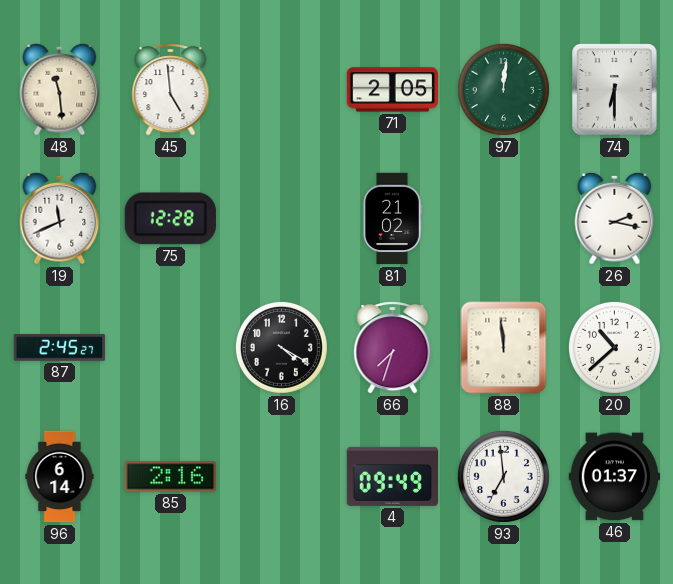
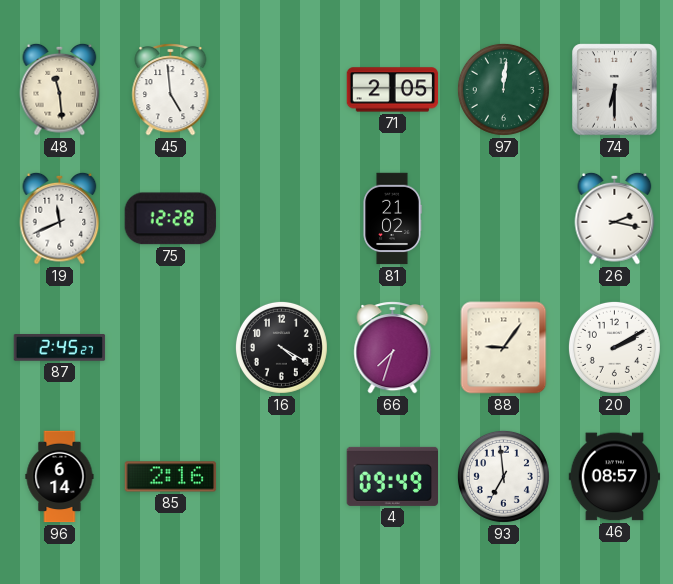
88: 11:59 -> 9:06 (504, 348)
20: 10:38 -> 2:10 (614, 347)
46: 01:37 -> 08:57 (615, 477)
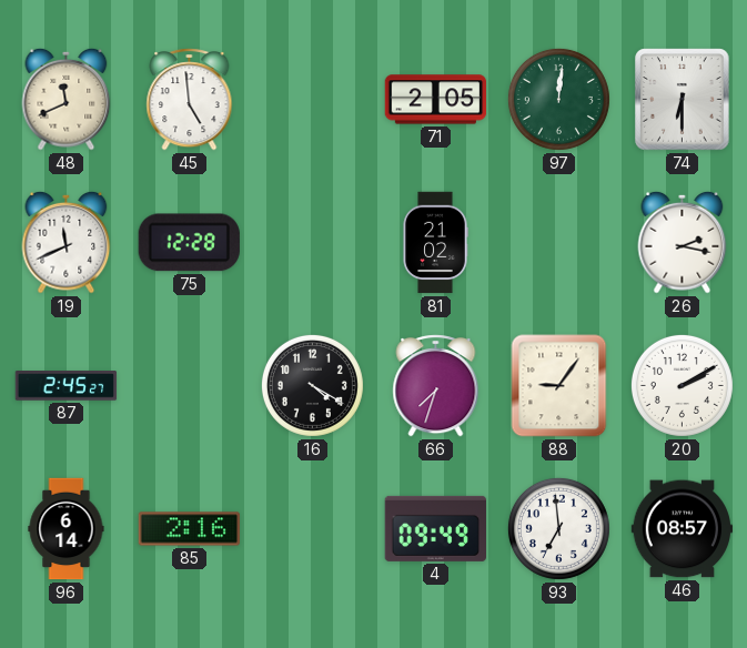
48: 11:29 -> 11:41 (67, 99)
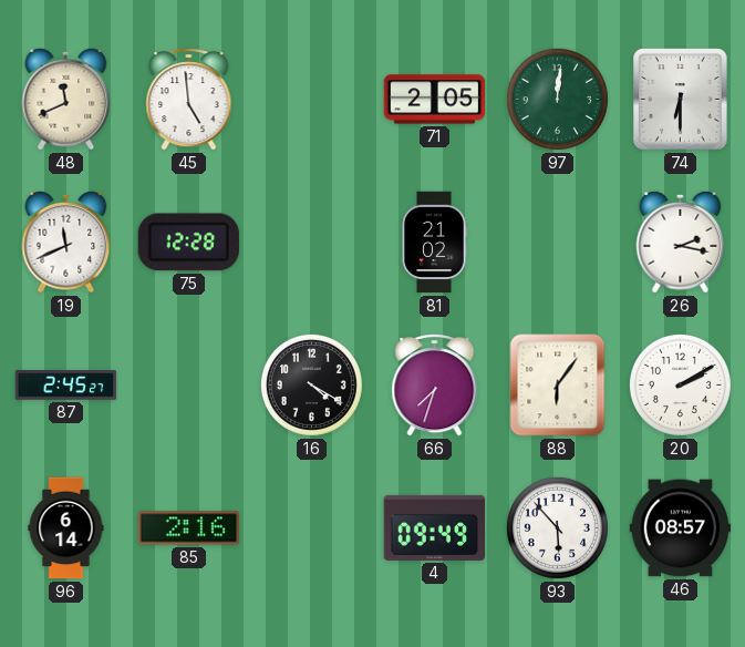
88: 9:06 -> 6:06 (558, 386)
93: 6:59 -> 5:53 (557, 527)
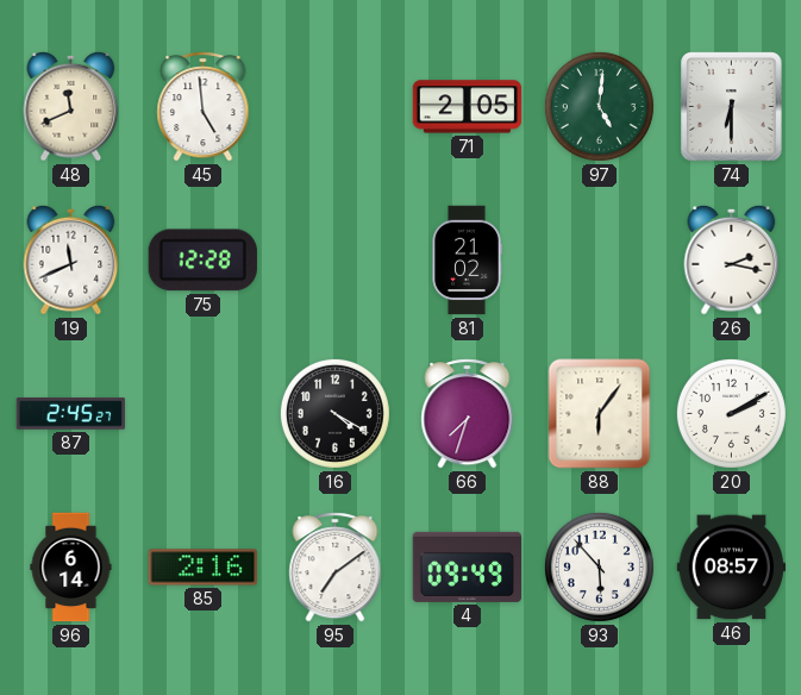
97: 12:01 -> 5:01 (599, 106)
95: none -> 7:09 (336, 568)
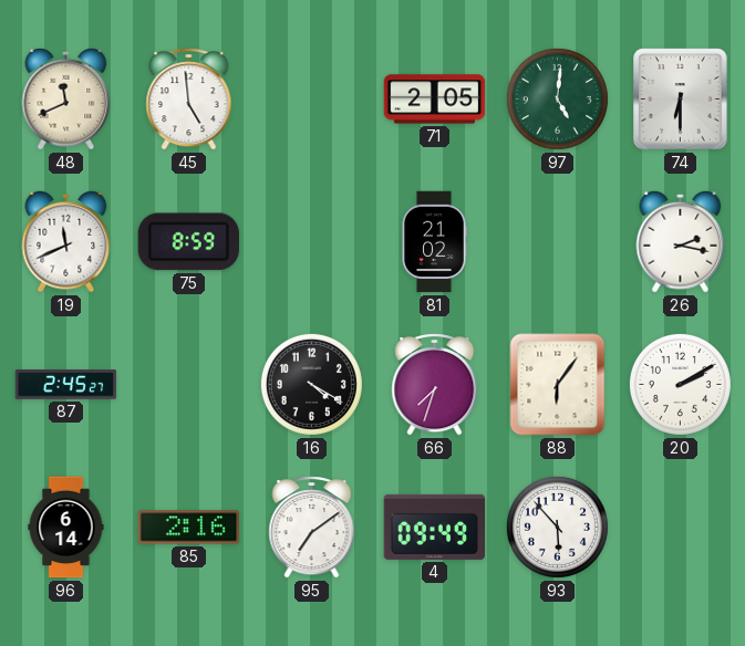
75: 12:28 -> 8:59 (188, 242)
46: 08:57 -> none (732, 568)
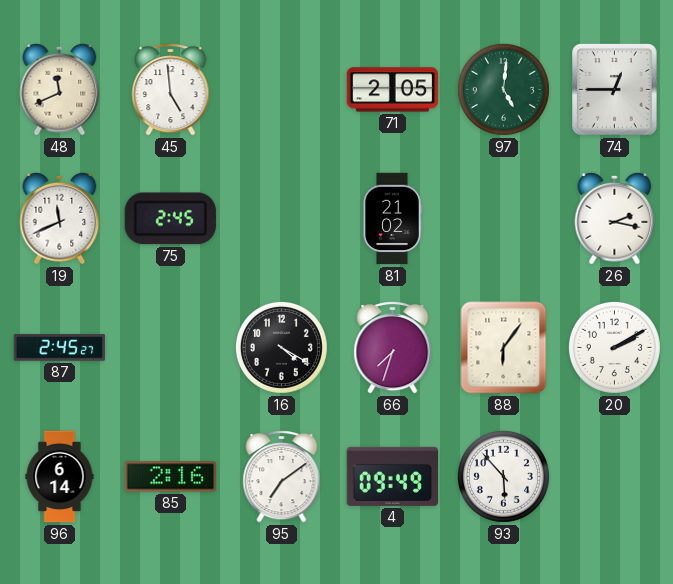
74: 6:30 -> 12:45 (615, 90)
75: 8:59 -> 2:45 (170, 219)
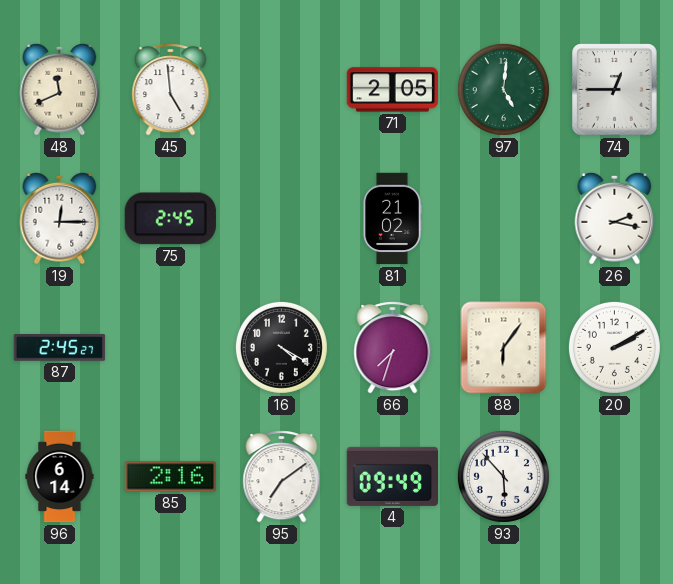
19: 11:41 -> 12:15 (60, 218)
